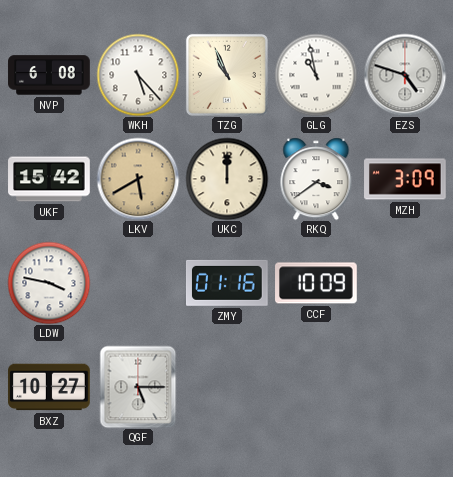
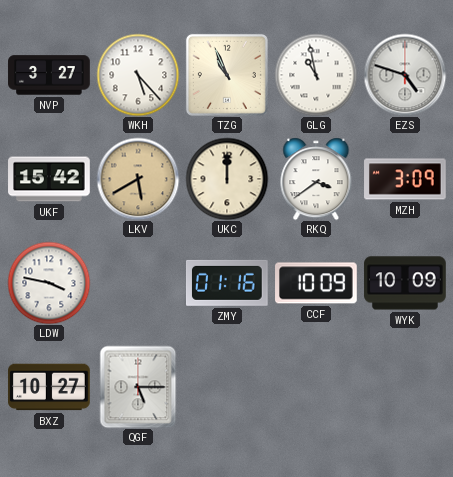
NVP: 6:08 -> 3:27 (49, 75)
WYK: none -> 10:09 (405, 283)
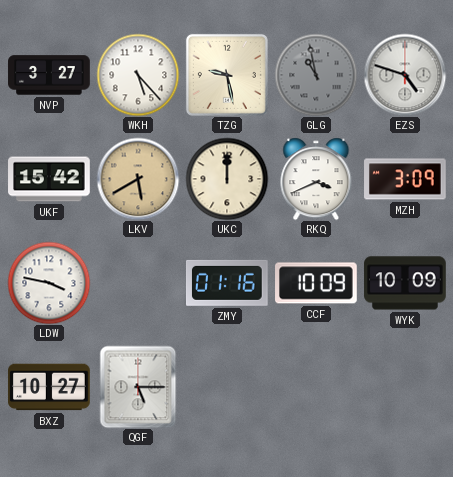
TZG: 10:56 -> 9:28 (227, 75)
GLG dial: white -> grey (316, 75)
RKQ: 3:39 -> 3:41 (316, 179)
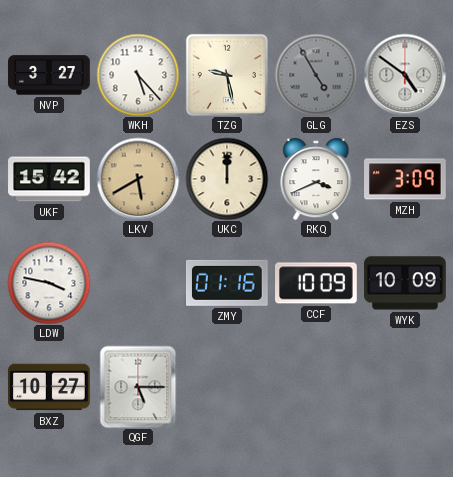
GLG: 10:58 -> 4:55 (316, 75)
EZS: 4:48 -> 4:51 (405, 75)
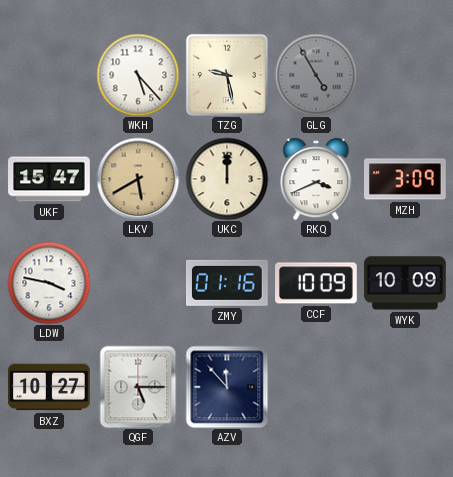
NVP: 3:27 -> none (49, 75)
EZS: 4:51 -> none (405, 75)
UKF: 15:42 -> 15:47 (49, 179)
AZV: none -> 11:53 (227, 387)
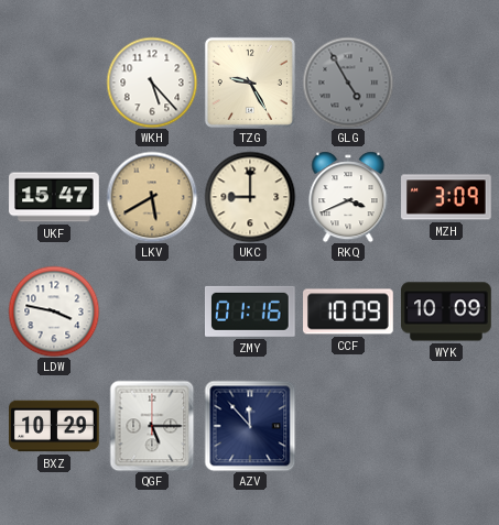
TZG: 9:28 -> 9:25 (250, 83)
UKC: 12:00 -> 9:00 (250, 197)
BXZ: 10:27 -> 10:29 (54, 426)
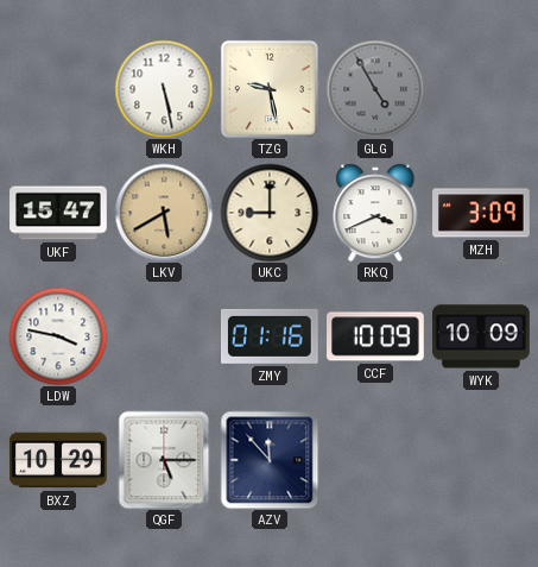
WKH: 5:23 -> 5:28 (164, 89)
TZG: 9:25 -> 9:28 (270, 89)
